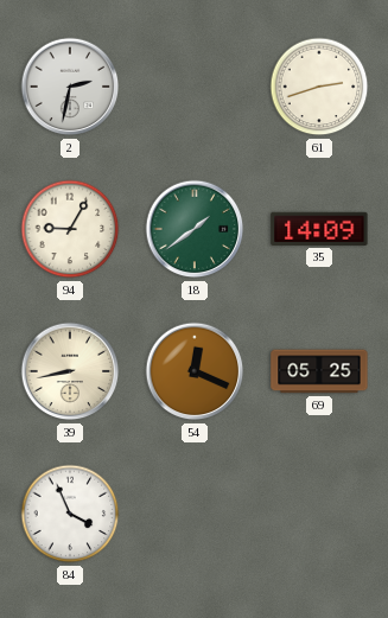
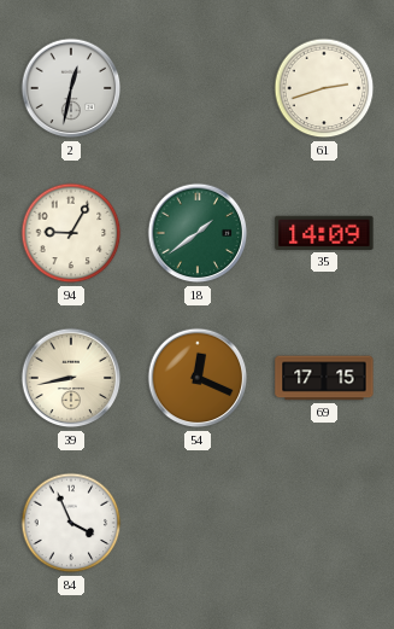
2: 2:32 -> 12:32 (71, 88)
69: 05:25 -> 17:15 (324, 378)
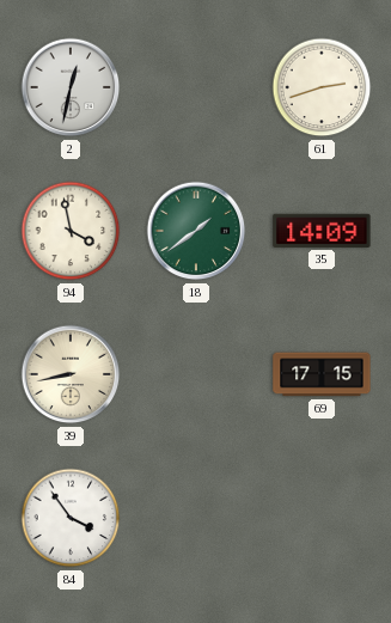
94: 9:05 -> 3:58 (71, 231)
54: 12:19 -> none (198, 378)
84: 3:56 -> 3:54 (71, 518)
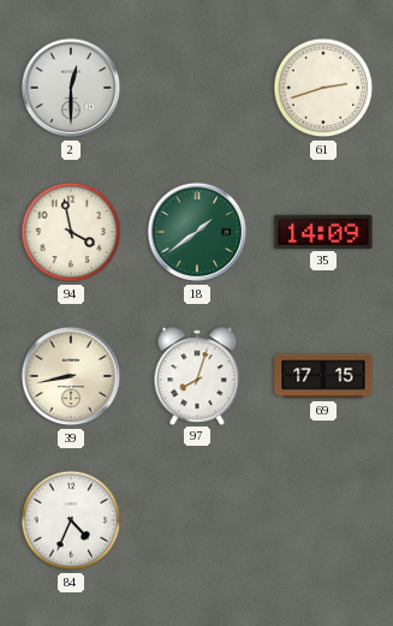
2: 12:32 -> 12:30 (71, 88)
97: none -> 8:03 (197, 375)
84: 3:54 -> 4:34 (71, 520)
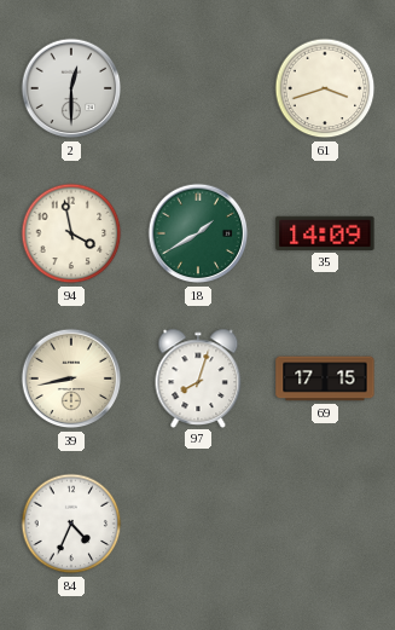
61: 2:42 -> 3:42 (325, 88)
18: 1:39 -> 1:40 (198, 233)
